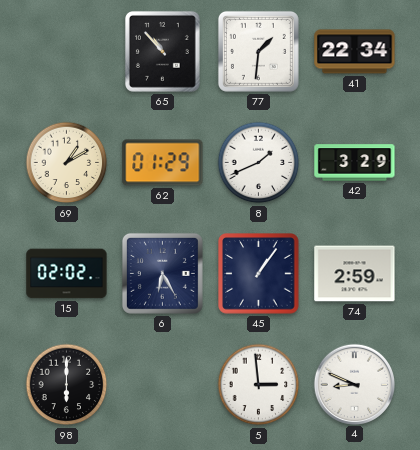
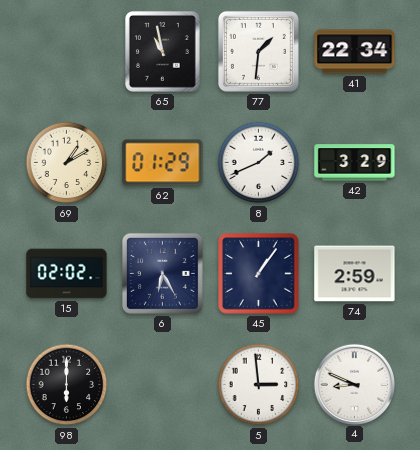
65: 10:53 -> 10:58 (162, 51)
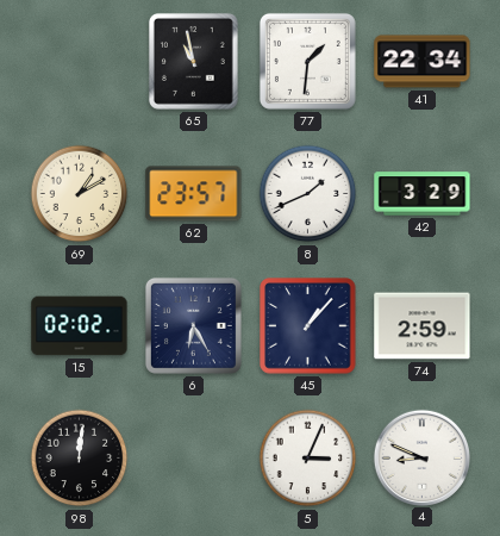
62: 01:29 -> 23:57 (194, 194)
45: 1:06 -> 1:07 (308, 326)
98: 6:00 -> 12:01 (80, 459)
5: 2:59 -> 3:04 (308, 459)
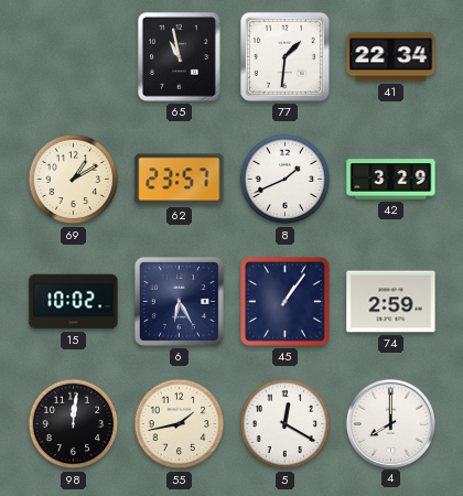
15: 02:02 -> 10:02 (74, 302)
45: 1:07 -> 1:06 (286, 302)
55: none -> 1:43 (180, 424)
5: 3:04 -> 12:20 (286, 424)
4: 8:49 -> 8:00 (390, 423)
